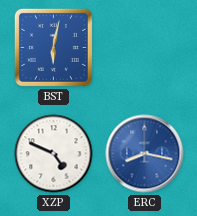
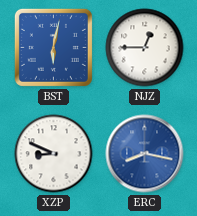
NJZ: none -> 12:45 (145, 48)
XZP: 4:49 -> 8:49 (54, 154)
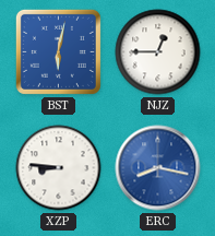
XZP: 8:49 -> 8:46 (59, 168)
